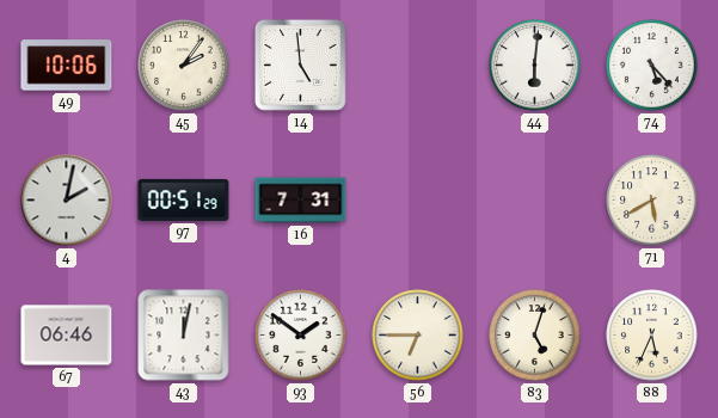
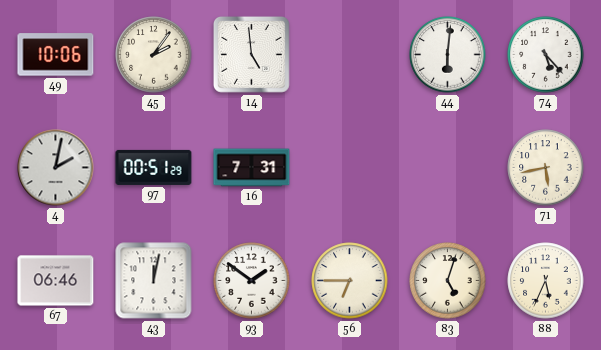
71: 5:40 -> 5:43 (546, 168)
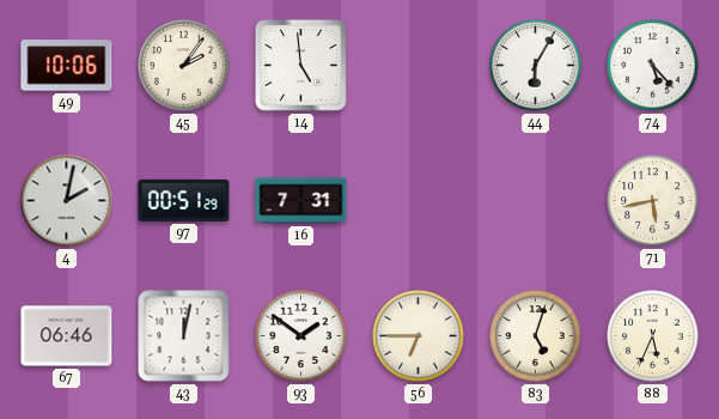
44: 6:01 -> 6:05 (536, 66)
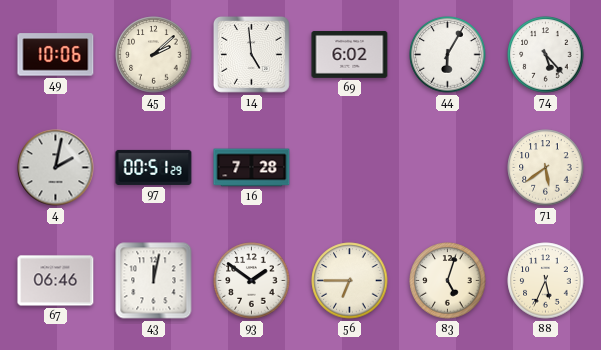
45: 2:06 -> 2:08 (154, 55)
69: none -> 6:02 (350, 54)
16: 7:31 -> 7:28 (252, 168)
71: 5:43 -> 5:39 (546, 168)
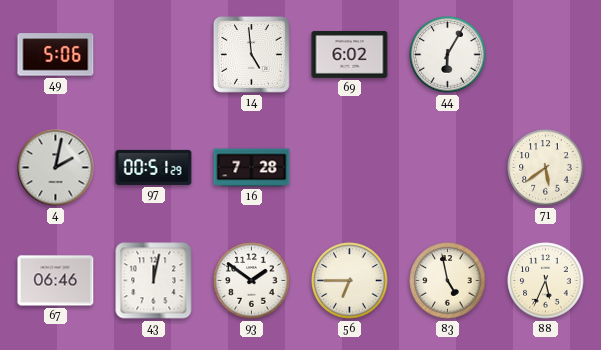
49: 10:06 -> 5:06 (56, 55)
45: 2:08 -> none (154, 55)
74: 5:23 -> none (546, 55)
83: 5:03 -> 4:58 (448, 281)
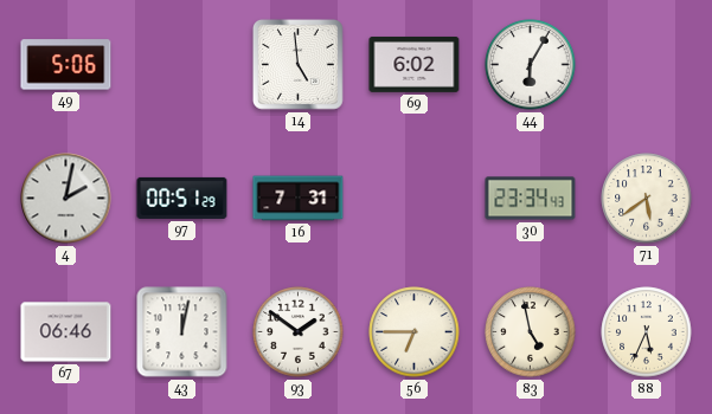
16: 7:28 -> 7:31 (299, 199)
30: none -> 23:34 (531, 199)
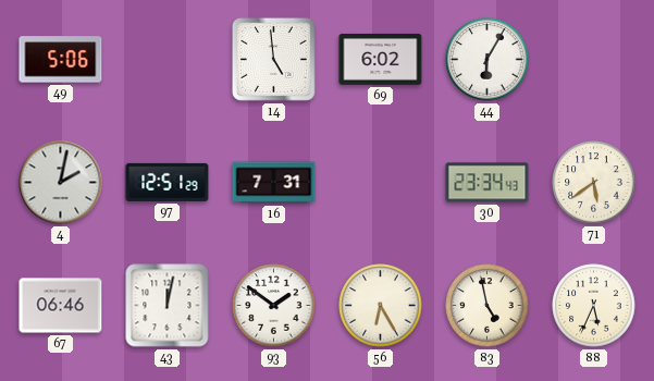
97: 00:51 -> 12:51 (168, 182)
56: 6:45 -> 6:25 (381, 306)
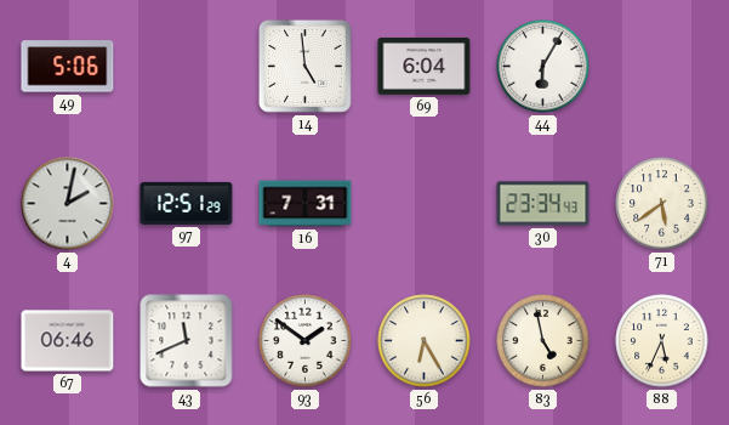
69: 6:02 -> 6:04 (425, 66)
43: 12:02 -> 11:41 (187, 341)
